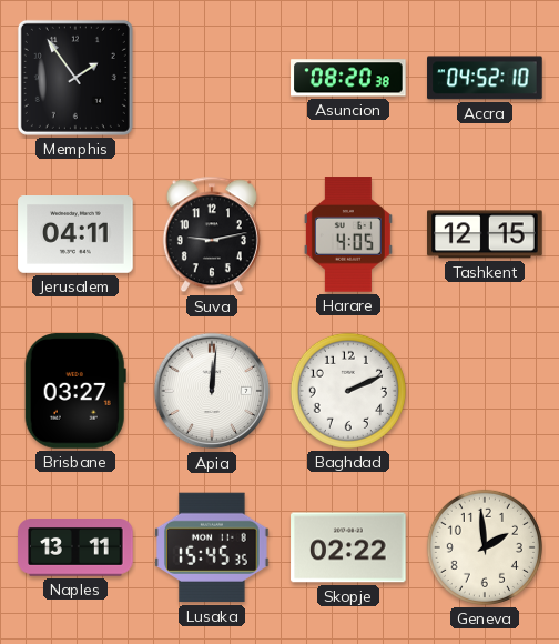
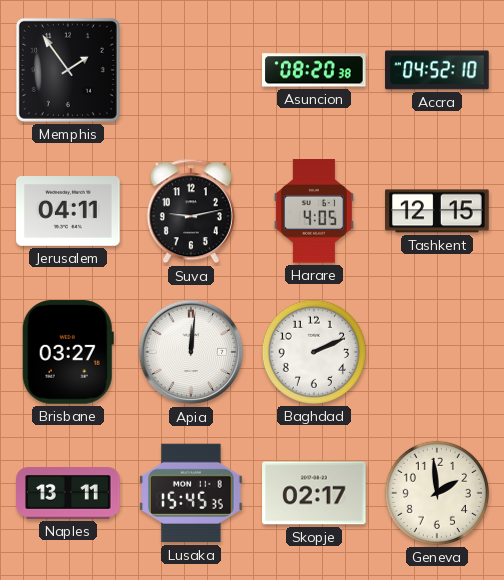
Skopje: 02:22 -> 02:17 (314, 493)
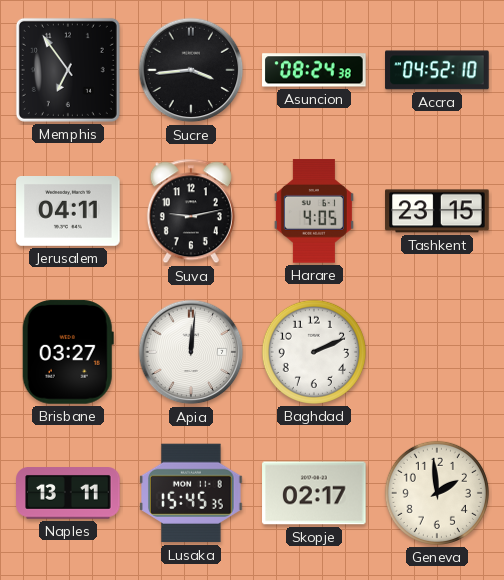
Memphis: 1:54 -> 6:54 (68, 70)
Sucre: none -> 3:44 (191, 70)
Asuncion: 08:20 -> 08:24 (314, 70)
Tashkent: 12:15 -> 23:15 (437, 211)
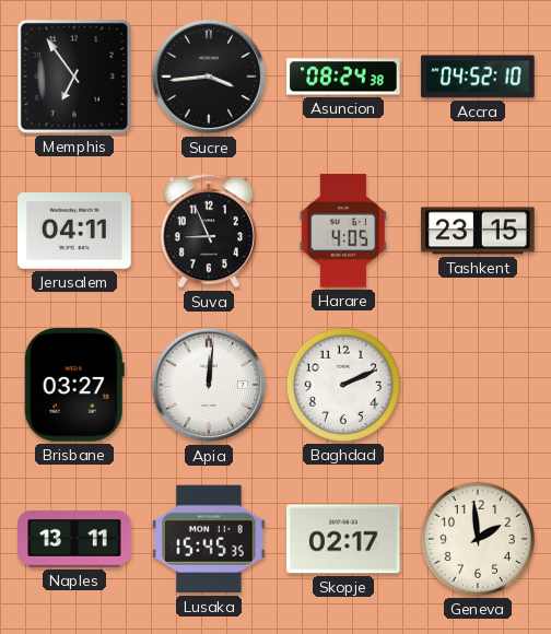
Suva: 9:13 -> 8:56 (209, 231)
